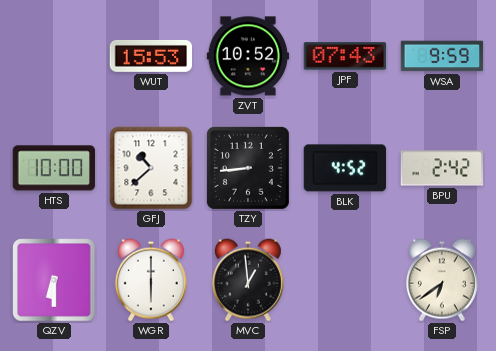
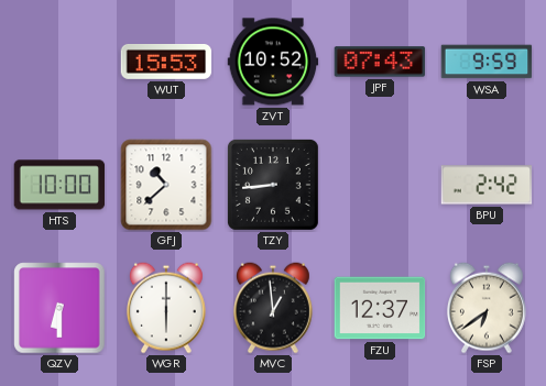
BLK: 4:52 -> none (345, 168)
FZU: none -> 12:37 (380, 308)
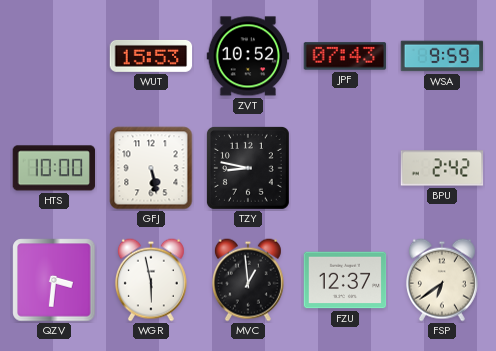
GFJ: 10:38 -> 5:28 (151, 168)
TZY: 8:44 -> 8:47 (249, 169)
QZV: 6:30 -> 3:31 (54, 280)
WGR: 6:00 -> 5:58 (151, 280)
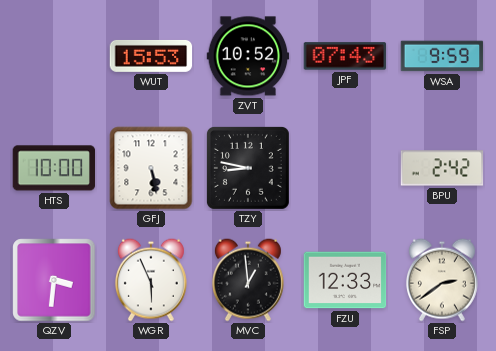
WGR: 5:58 -> 5:56 (151, 280)
FZU: 12:37 -> 12:33 (345, 280)
FSP: 6:39 -> 2:39 (442, 280)
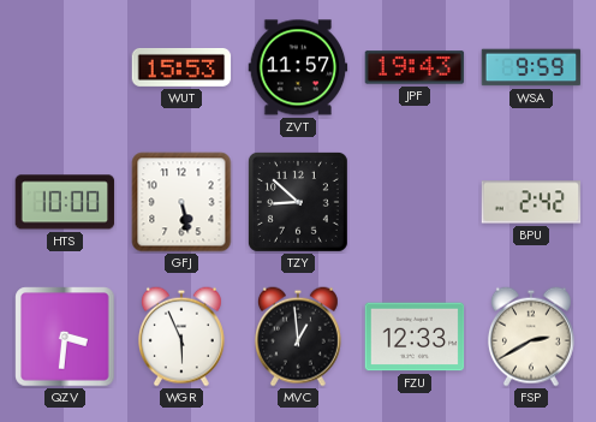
ZVT: 10:52 -> 11:57 (298, 67)
JPF: 07:43 -> 19:43 (415, 67)
TZY: 8:47 -> 8:52 (299, 203)
FSP: 2:39 -> 2:40 (531, 337)
